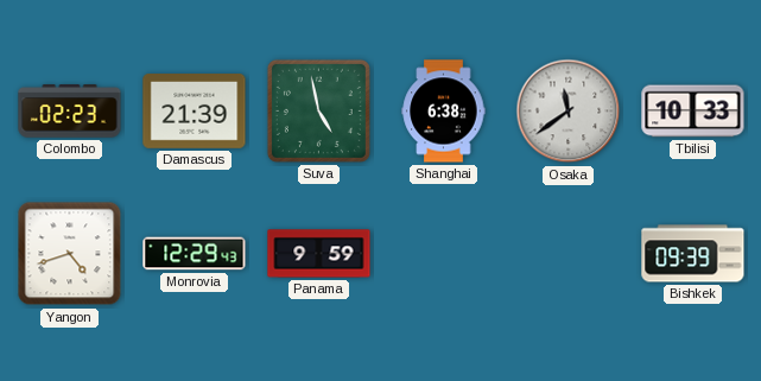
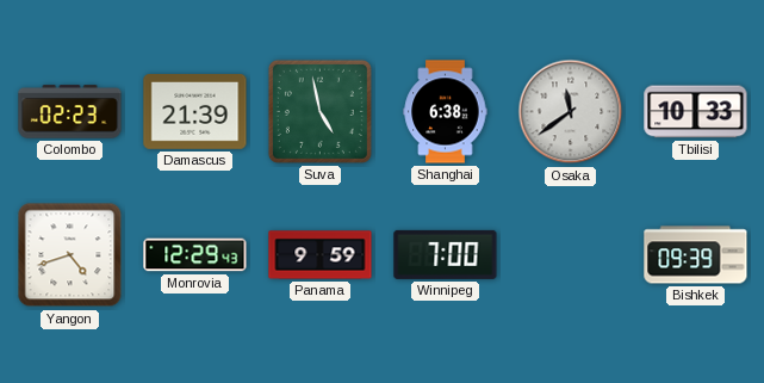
Winnipeg: none -> 7:00 (446, 254)
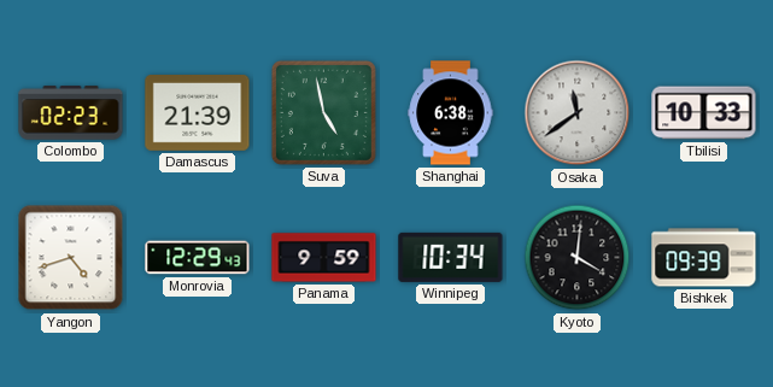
Winnipeg: 7:00 -> 10:34 (451, 257)
Kyoto: none -> 4:01 (578, 258)
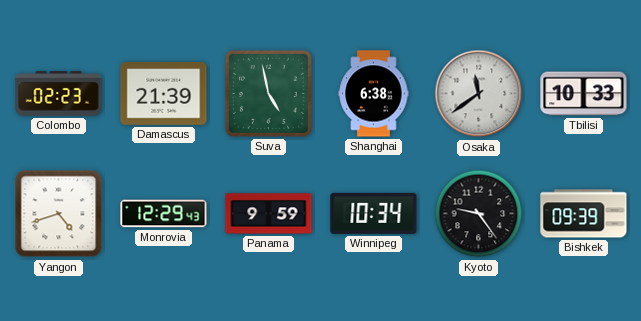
Kyoto: 4:01 -> 9:24 (479, 214)
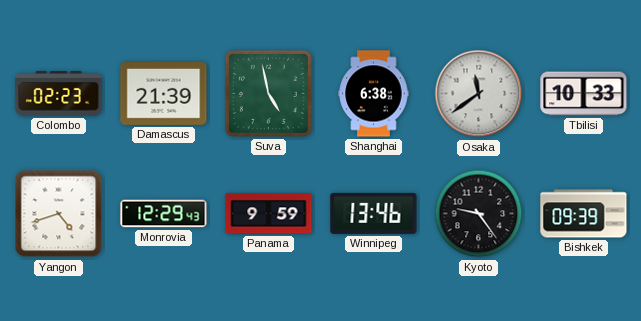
Winnipeg: 10:34 -> 13:46 (374, 213)
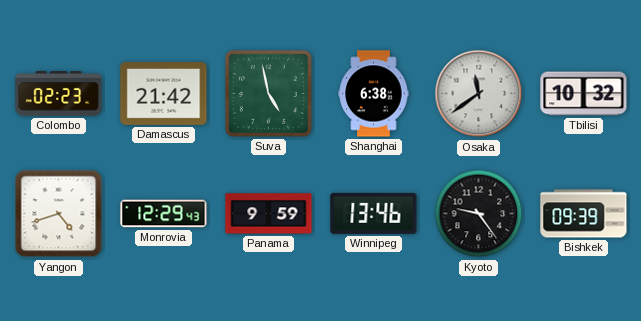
Damascus: 21:39 -> 21:42 (164, 94)
Tbilisi: 10:33 -> 10:32 (584, 94)
